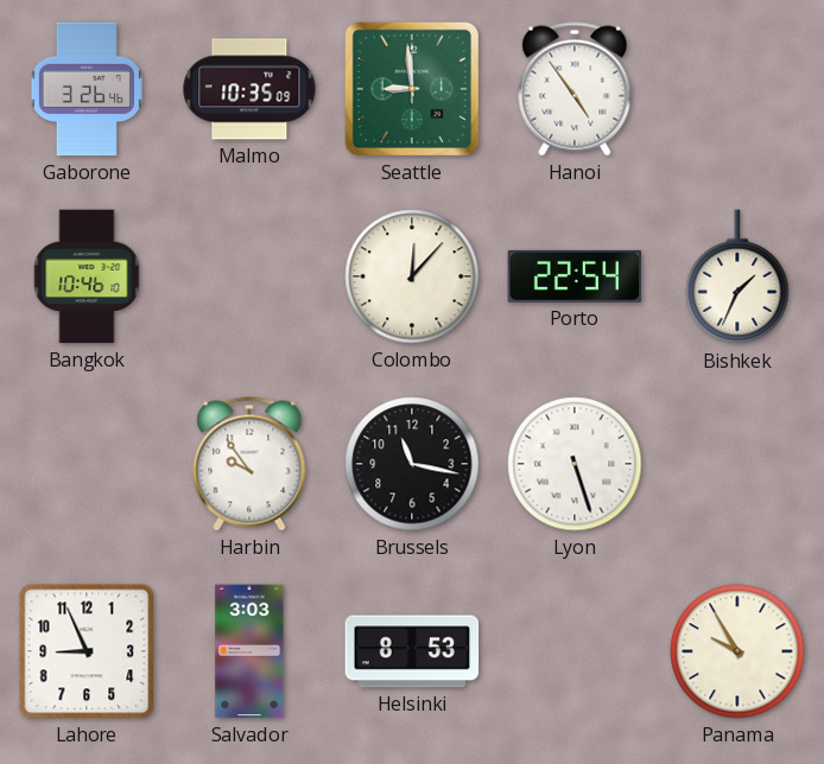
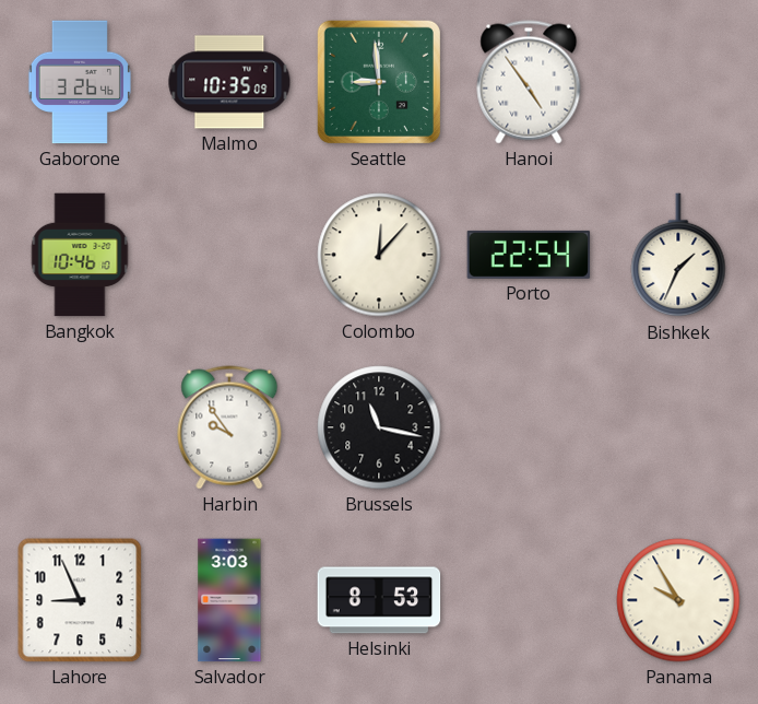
Lyon: 5:27 -> none (575, 464)
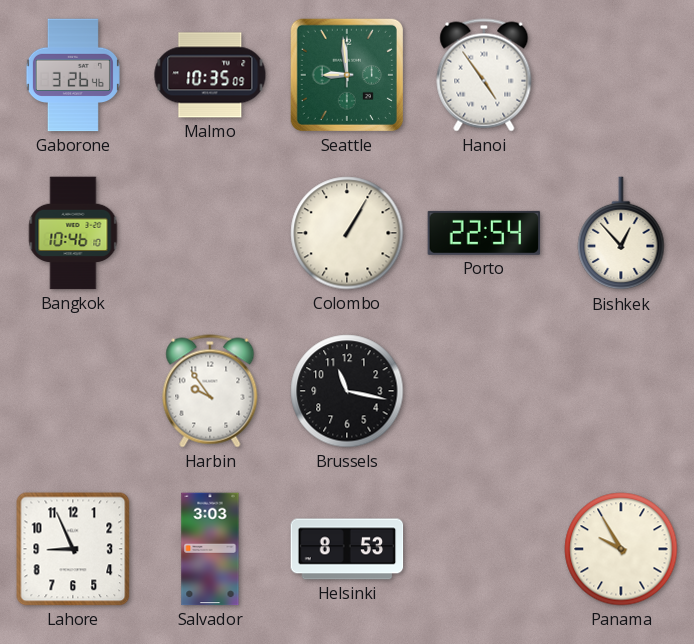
Colombo: 12:07 -> 1:05 (347, 233)
Bishkek: 1:34 -> 12:53 (621, 234)
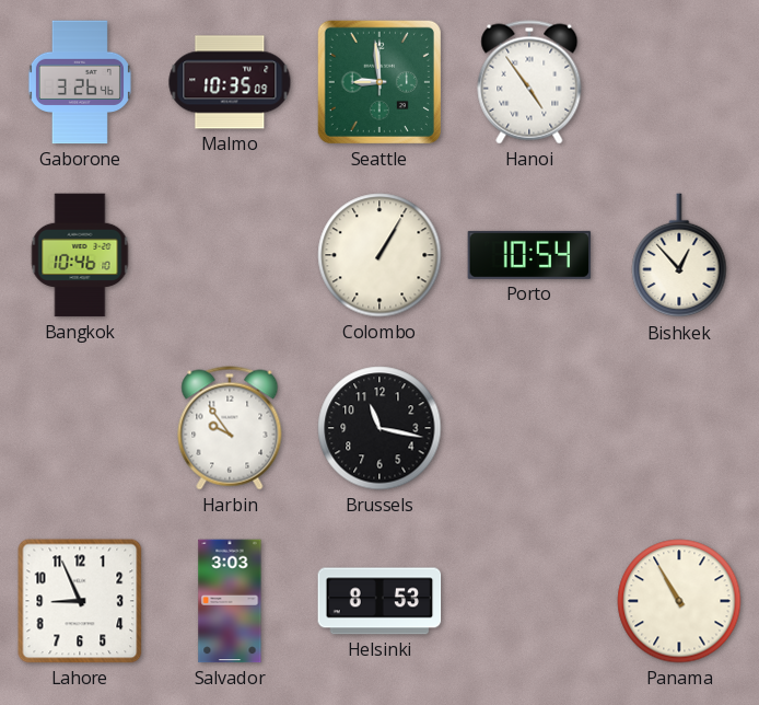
Porto: 22:54 -> 10:54 (529, 255)
Panama: 9:55 -> 10:55 (679, 601)
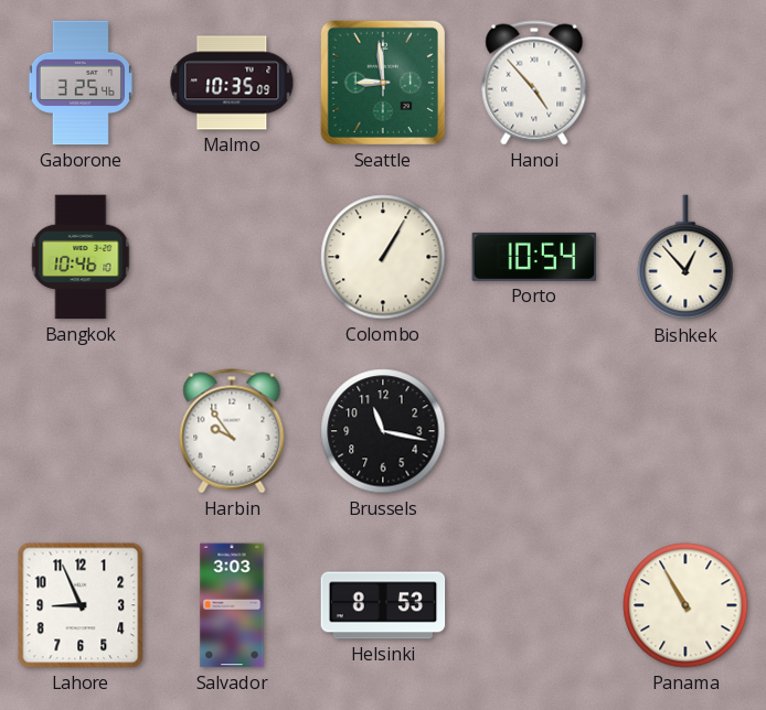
Gaborone: 3:26 -> 3:25 (81, 83)
Hanoi: 4:54 -> 4:53 (534, 83)
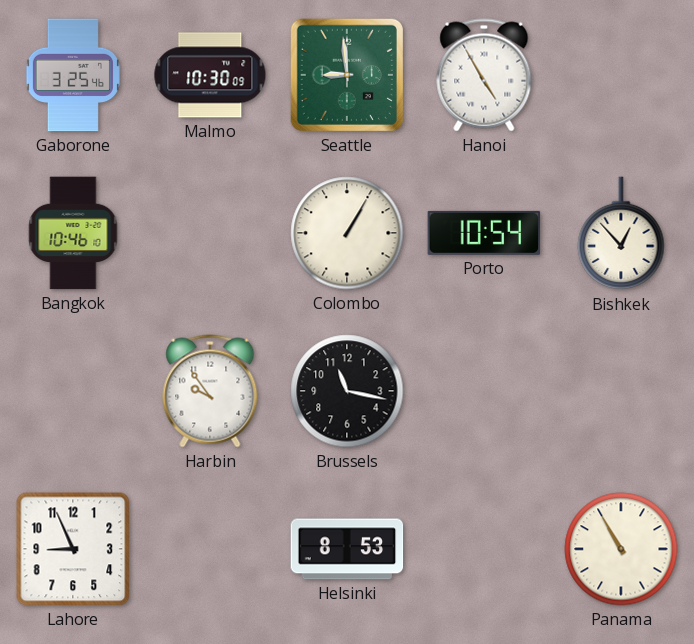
Malmo: 10:35 -> 10:30 (210, 75)
Hanoi: 4:53 -> 4:55 (484, 75)
Salvador: 3:03 -> none (232, 605)
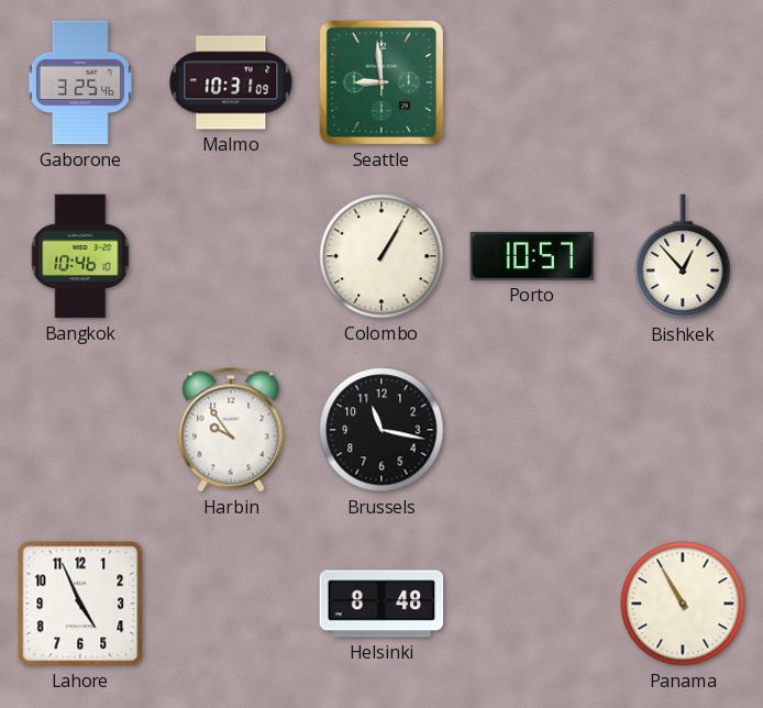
Malmo: 10:30 -> 10:31 (231, 82)
Hanoi: 4:55 -> none (484, 75)
Porto: 10:54 -> 10:57 (532, 256)
Lahore: 8:56 -> 4:56 (80, 604)
Helsinki: 8:53 -> 8:48 (381, 604)
